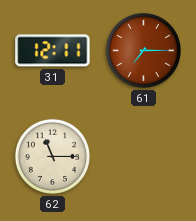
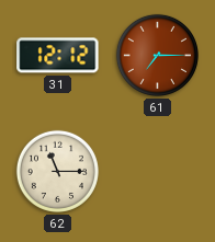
31: 12:11 -> 12:12 (58, 56)
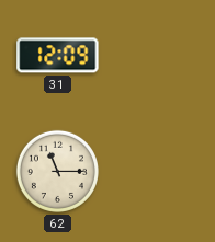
31: 12:12 -> 12:09 (58, 56)
61: 7:15 -> none (157, 55)
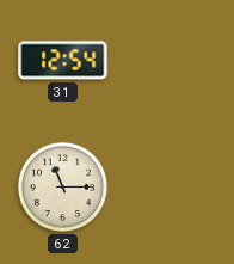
31: 12:09 -> 12:54 (63, 61)
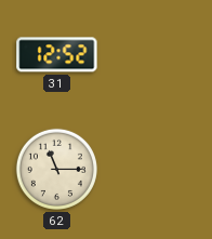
31: 12:54 -> 12:52 (57, 55)
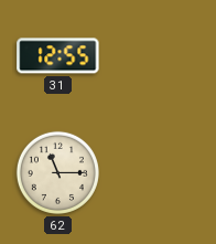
31: 12:52 -> 12:55 (58, 56)
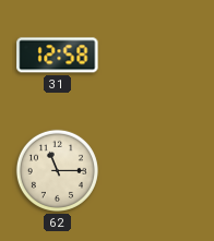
31: 12:55 -> 12:58 (58, 56)
